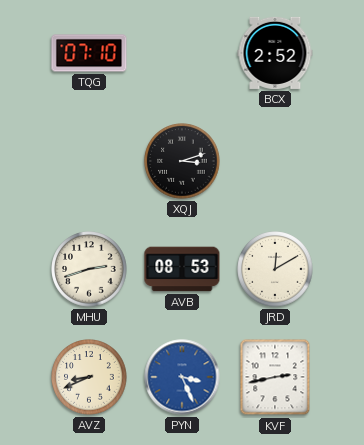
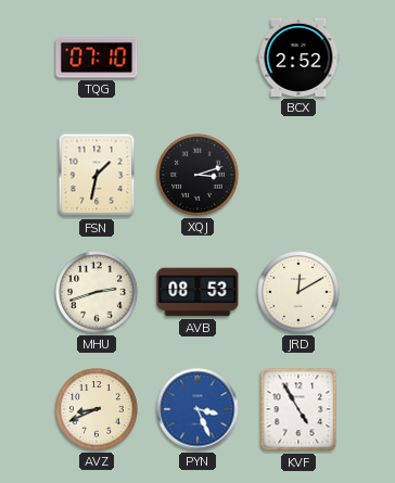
FSN: none -> 1:32 (97, 175)
KVF: 2:43 -> 4:55 (298, 409)
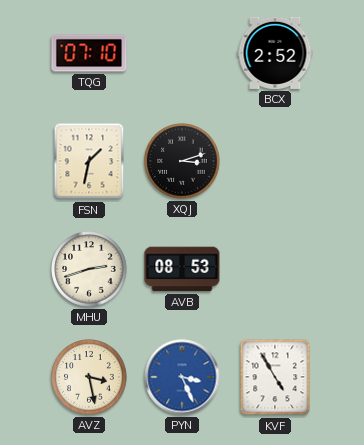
JRD: 12:10 -> none (298, 292)
AVZ: 8:41 -> 3:28 (89, 377)
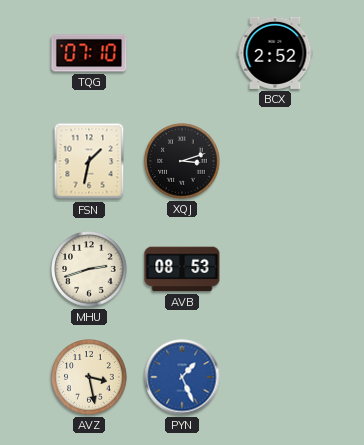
PYN: 3:26 -> 1:26 (182, 377)
KVF: 4:55 -> none (275, 377)
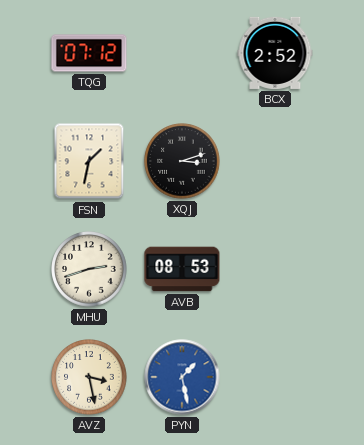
TQG: 07:10 -> 07:12 (89, 53)
PYN: 1:26 -> 1:28 (182, 377)
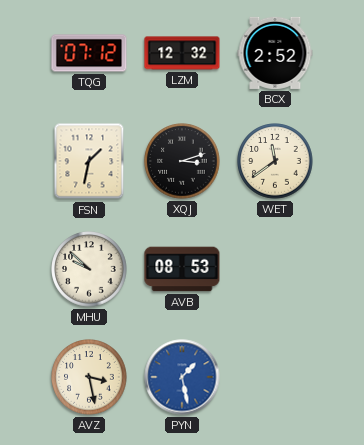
LZM: none -> 12:32 (182, 53)
WET: none -> 11:39 (275, 161)
MHU: 2:42 -> 9:52 (89, 269)
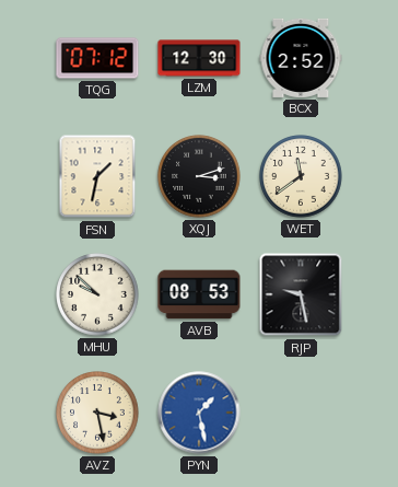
LZM: 12:32 -> 12:30 (199, 58)
RJP: none -> 9:28 (301, 294)
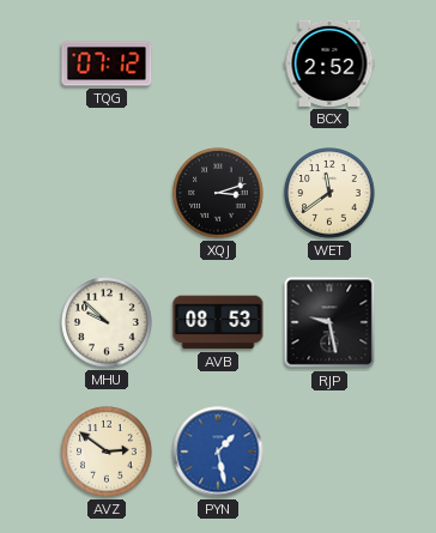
LZM: 12:30 -> none (199, 58)
FSN: 1:32 -> none (97, 176)
AVZ: 3:28 -> 2:51 (107, 452)
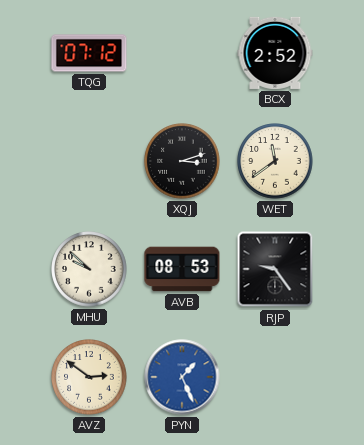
RJP: 9:28 -> 9:24 (275, 269)
PYN: 1:28 -> 1:26 (182, 377)
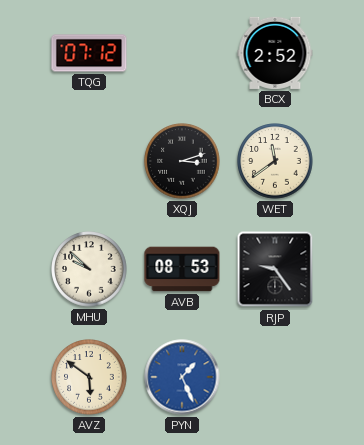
AVZ: 2:51 -> 5:51 (89, 377)
